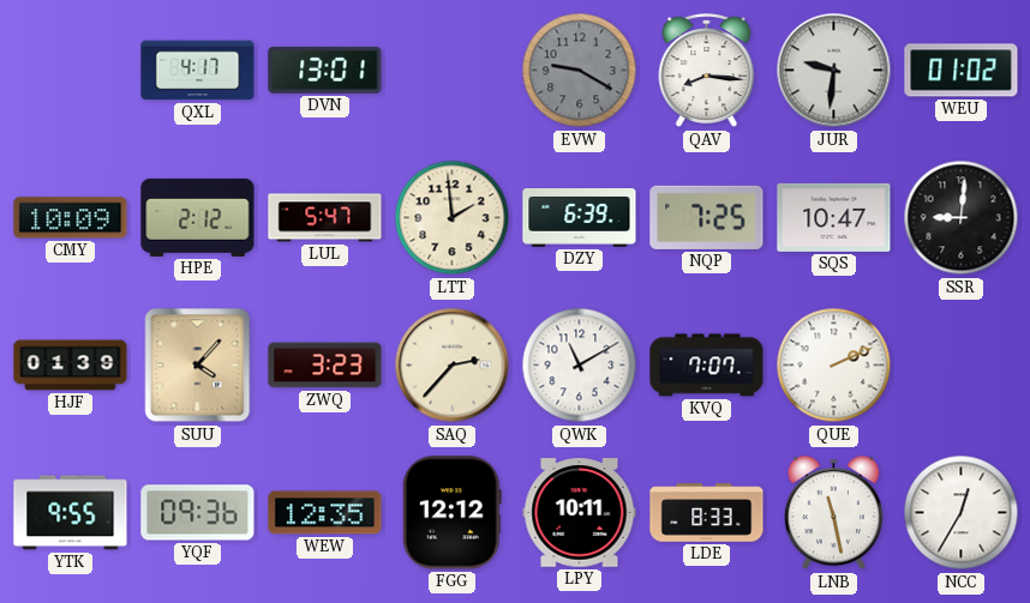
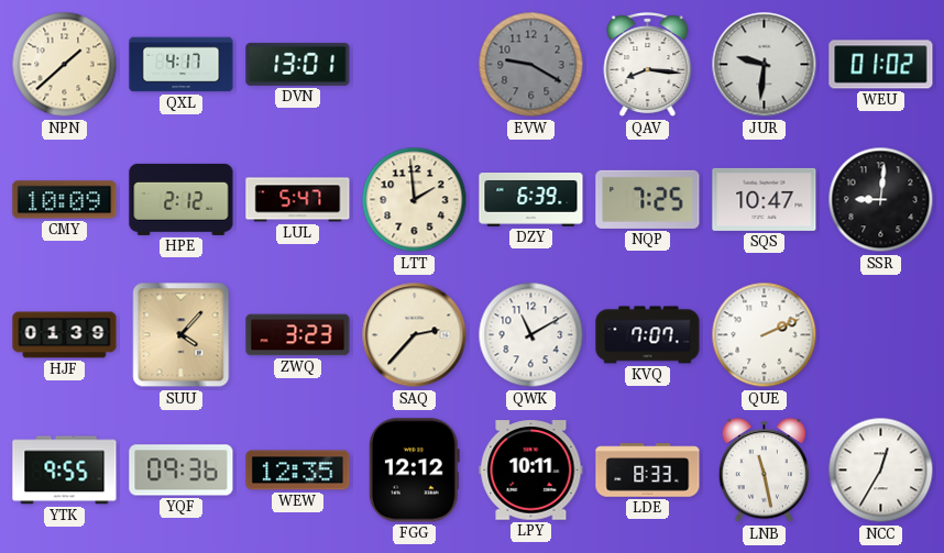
NPN: none -> 1:38 (65, 65)
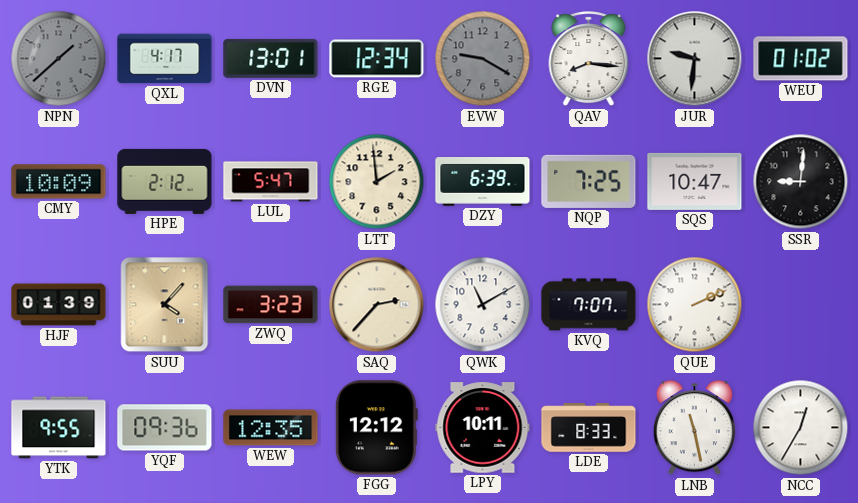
NPN dial: cream -> grey (59, 59)
RGE: none -> 12:34 (377, 59)
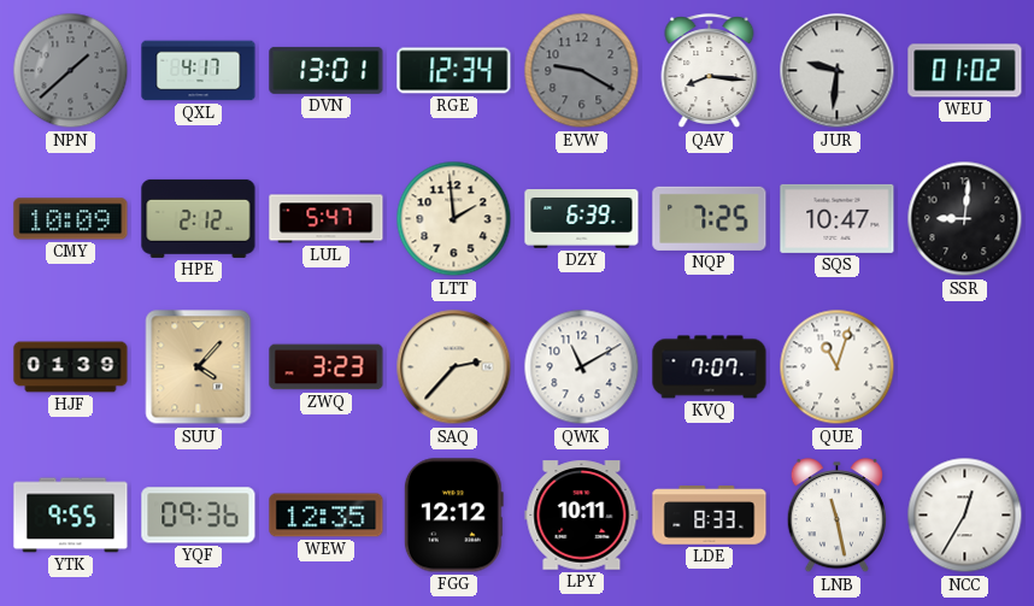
QUE: 2:11 -> 11:03 (838, 367)
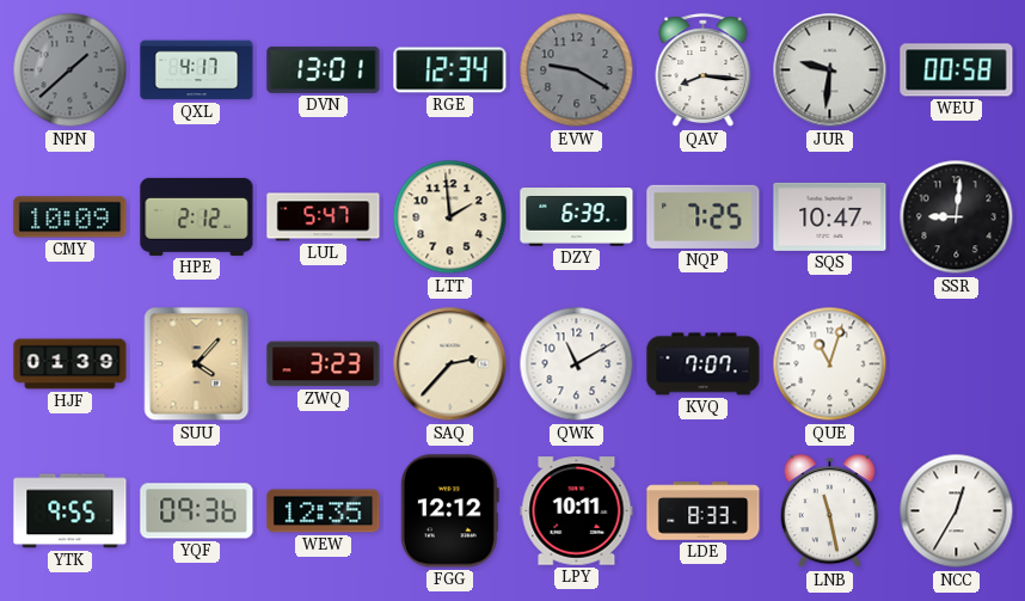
WEU: 01:02 -> 00:58 (957, 70)
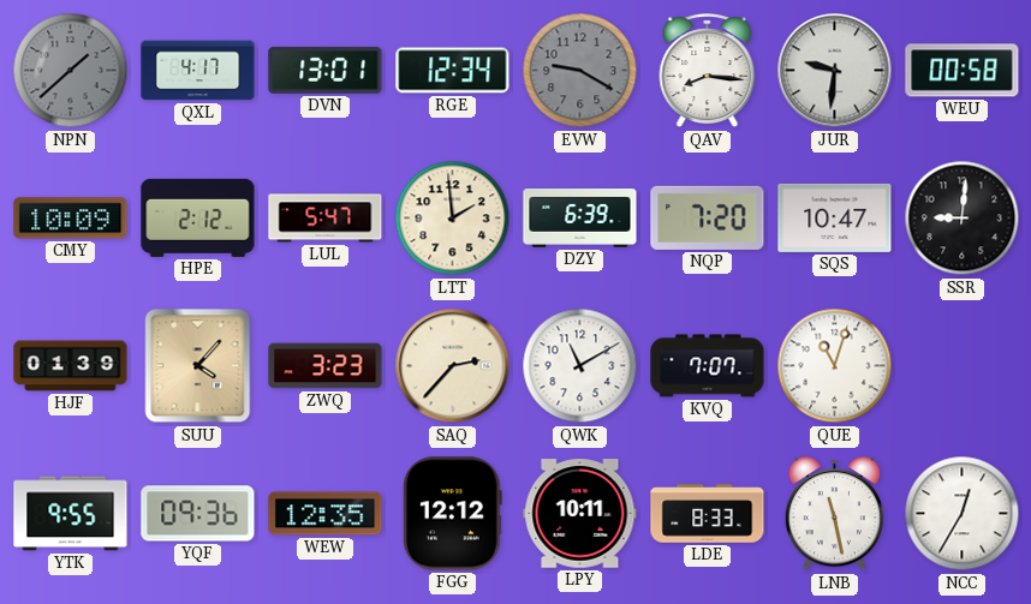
NQP: 7:25 -> 7:20 (708, 217)
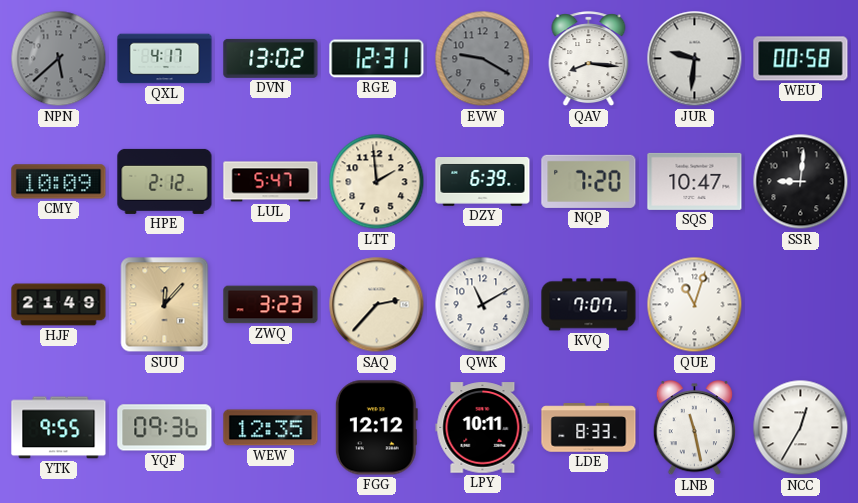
NPN: 1:38 -> 5:38 (59, 59)
DVN: 13:01 -> 13:02 (271, 58)
RGE: 12:34 -> 12:31 (377, 59)
HJF: 01:39 -> 21:49 (59, 305)
SUU: 4:07 -> 12:07 (165, 305)
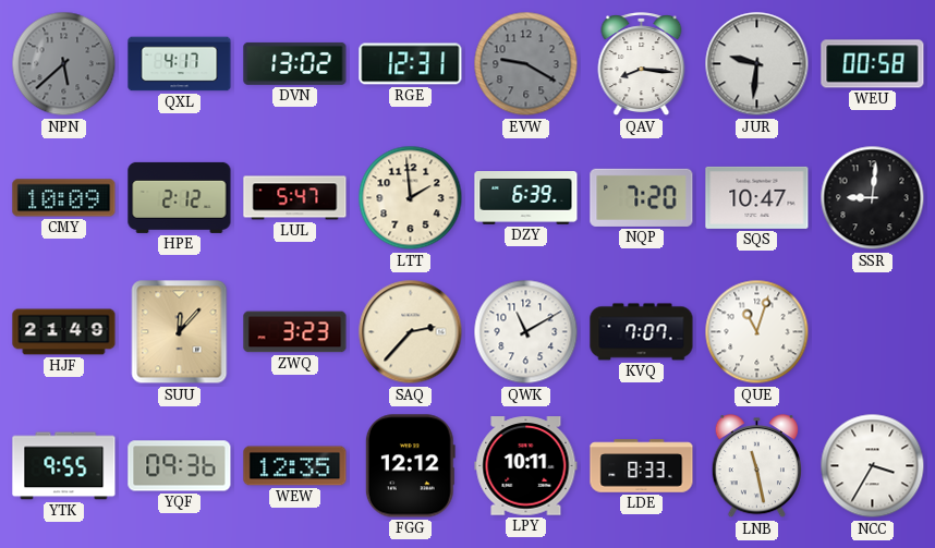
NCC: 12:35 -> 3:35 (873, 466)
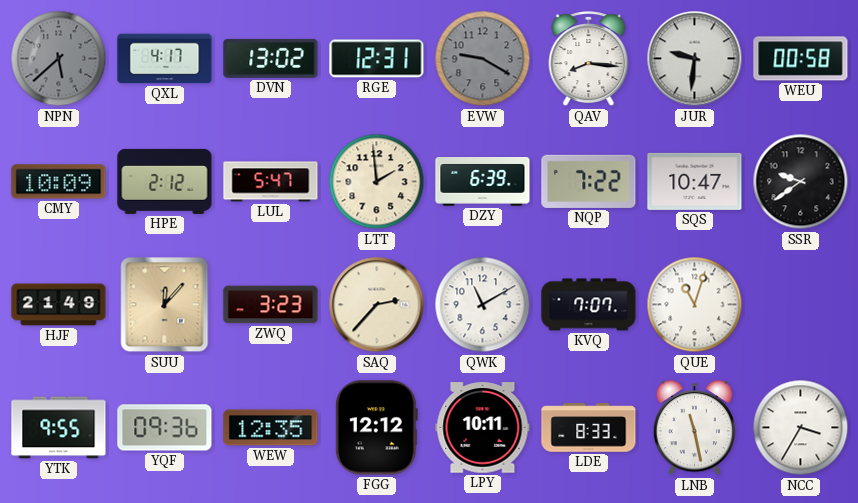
NQP: 7:20 -> 7:22 (589, 181)
SSR: 9:01 -> 9:39 (801, 182)
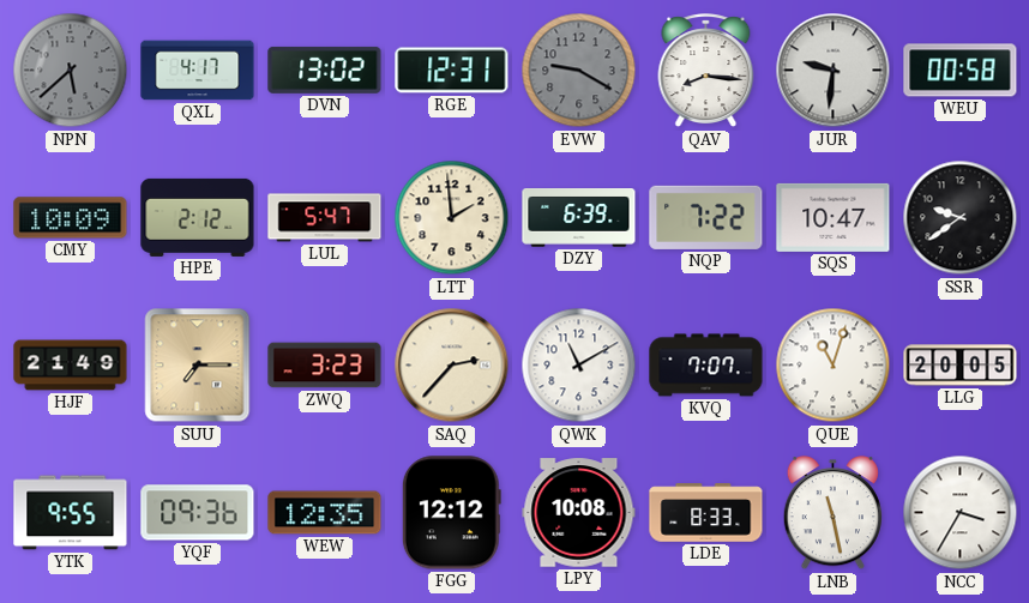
SUU: 12:07 -> 7:15 (198, 366)
LLG: none -> 20:05 (961, 366)
LPY: 10:11 -> 10:08 (579, 513)
